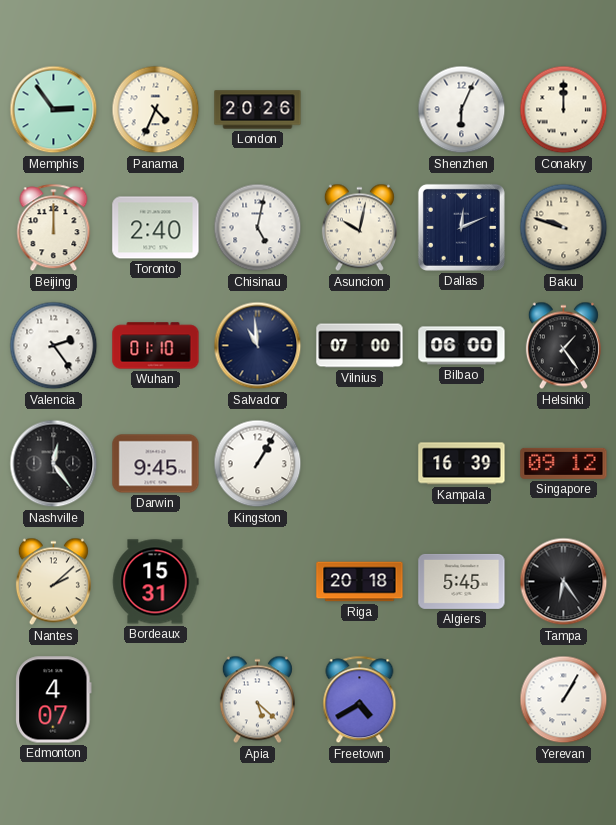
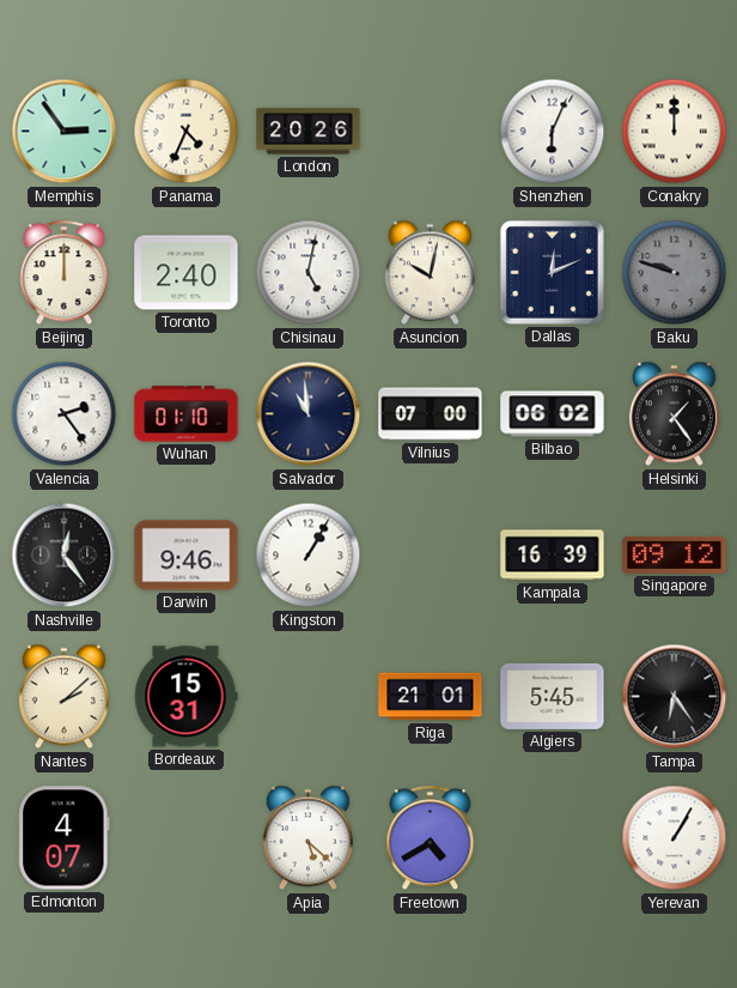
Baku dial: cream -> grey (675, 273)
Bilbao: 06:00 -> 06:02 (553, 414)
Darwin: 9:45 -> 9:46 (187, 556)
Riga: 20:18 -> 21:01 (431, 697)
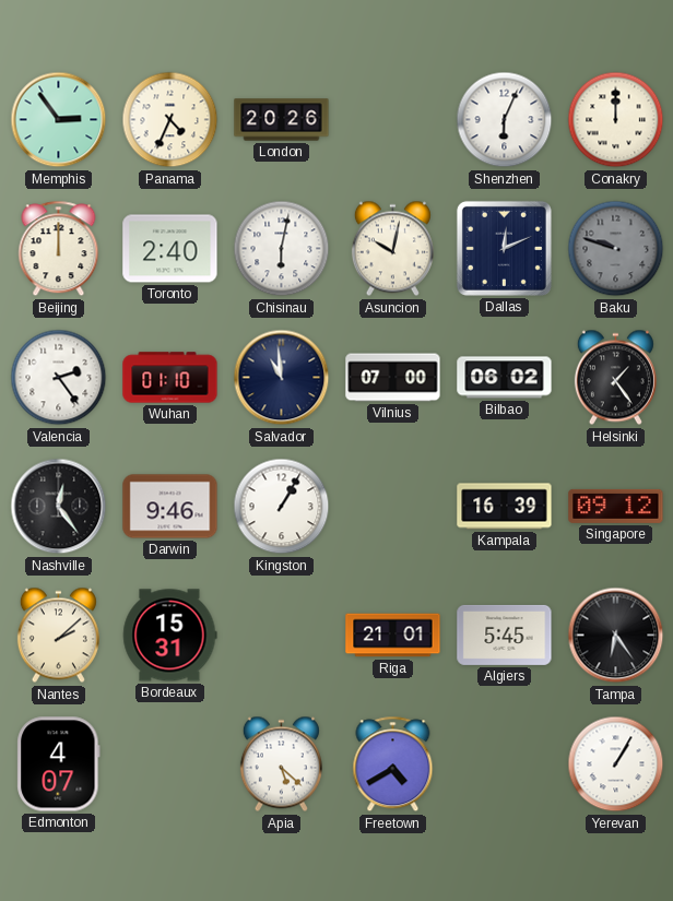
Chisinau: 5:02 -> 6:02 (282, 249)
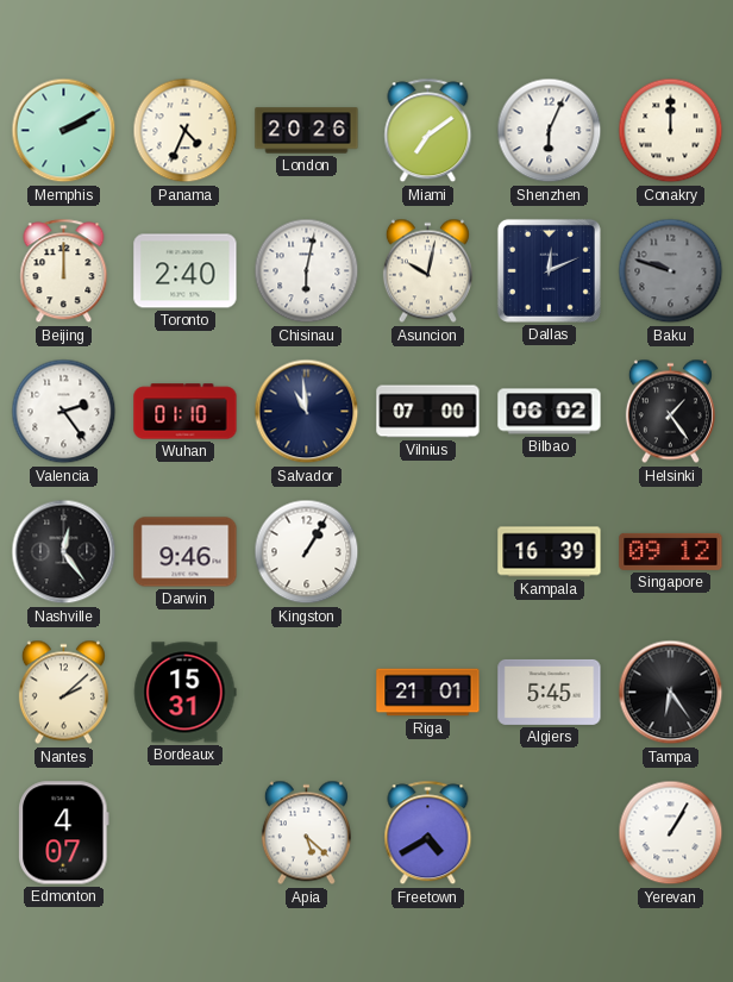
Memphis: 2:54 -> 2:10 (64, 131)
Miami: none -> 7:09 (428, 131)
